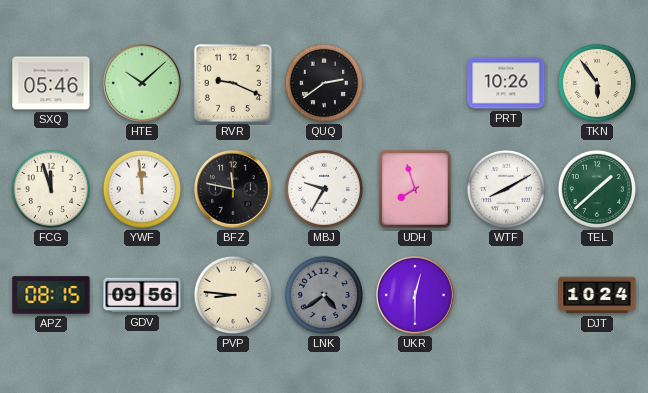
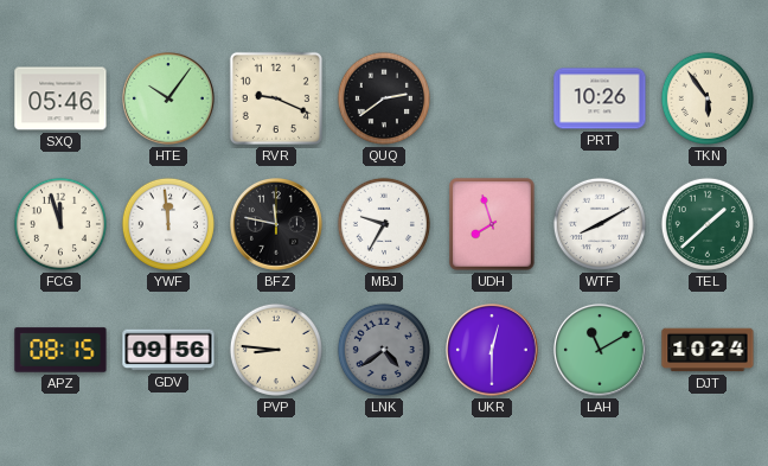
HTE: 10:08 -> 10:06 (169, 100)
LAH: none -> 11:10 (601, 351)
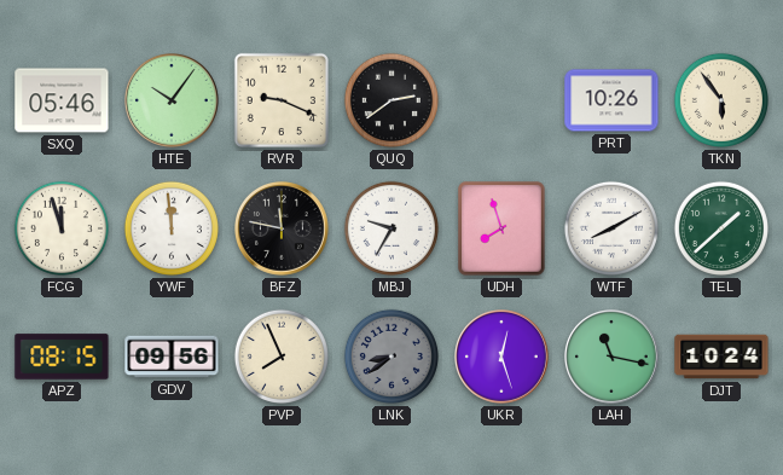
PVP: 8:46 -> 7:56 (282, 357)
LNK: 4:39 -> 8:39 (391, 357)
UKR: 12:30 -> 12:27 (503, 358)
LAH: 11:10 -> 11:17 (613, 358)
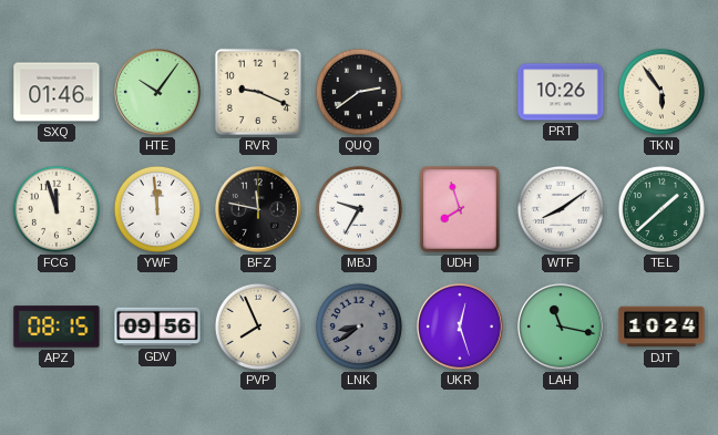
SXQ: 05:46 -> 01:46 (57, 92)
WTF: 8:10 -> 8:09 (561, 209)
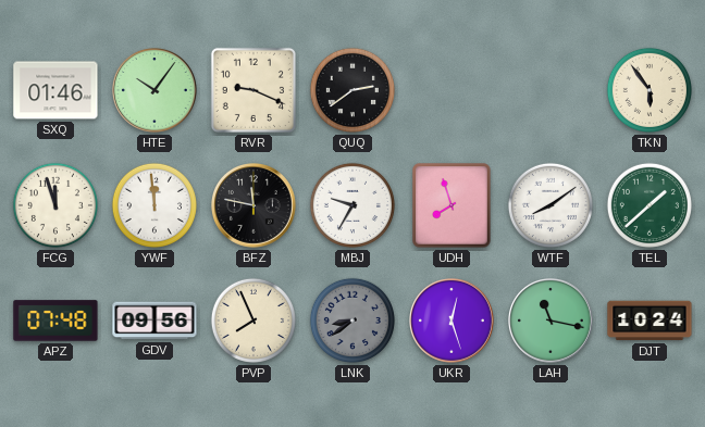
PRT: 10:26 -> none (561, 92)
APZ: 08:15 -> 07:48 (55, 321)
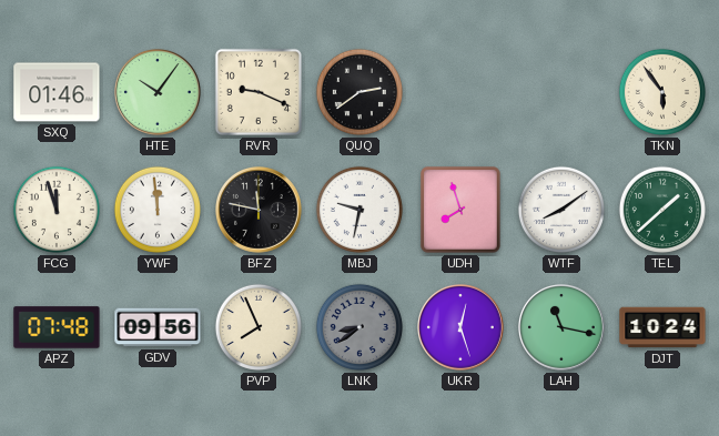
MBJ: 9:35 -> 9:32 (359, 210)
